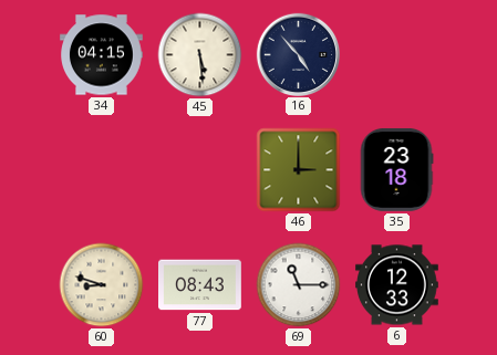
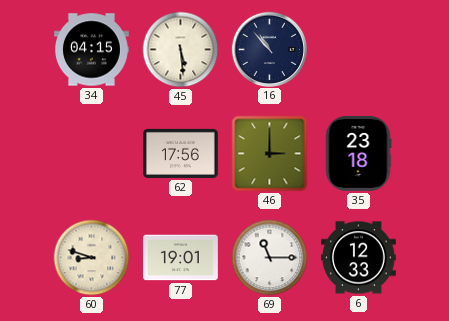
16: 4:53 -> 10:53 (269, 49)
62: none -> 17:56 (181, 153)
77: 08:43 -> 19:01 (181, 258)
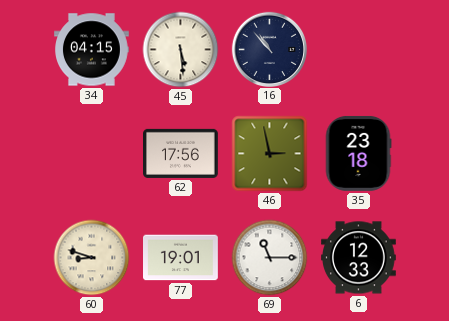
46: 3:00 -> 2:58 (270, 154)
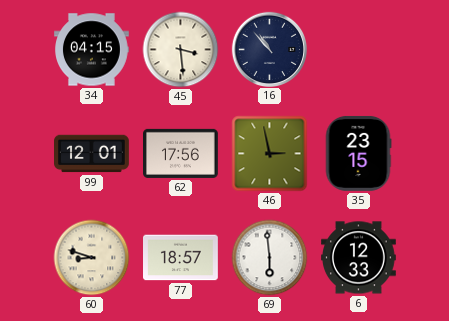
45: 5:29 -> 3:29 (181, 50)
99: none -> 12:01 (92, 154)
35: 23:18 -> 23:15 (358, 153)
77: 19:01 -> 18:57 (181, 258)
69: 11:15 -> 5:59 (270, 258)
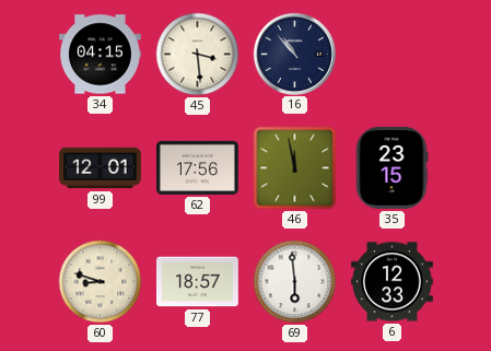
46: 2:58 -> 11:58 (295, 168)
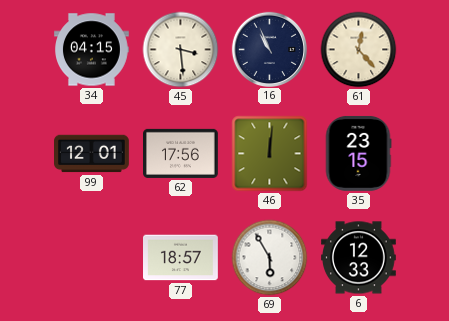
16: 10:53 -> 10:56 (269, 49)
61: none -> 12:23 (359, 50)
46: 11:58 -> 12:01 (270, 154)
60: 8:48 -> none (101, 282)
69: 5:59 -> 5:55 (270, 258)
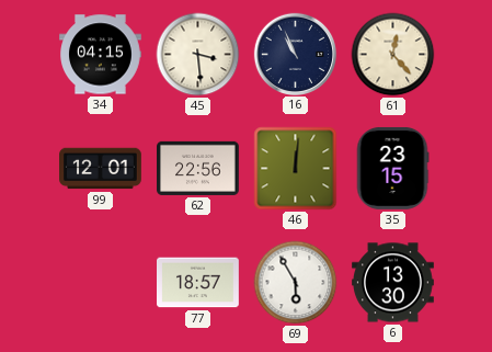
62: 17:56 -> 22:56 (198, 168)
6: 12:33 -> 13:30 (393, 283)
